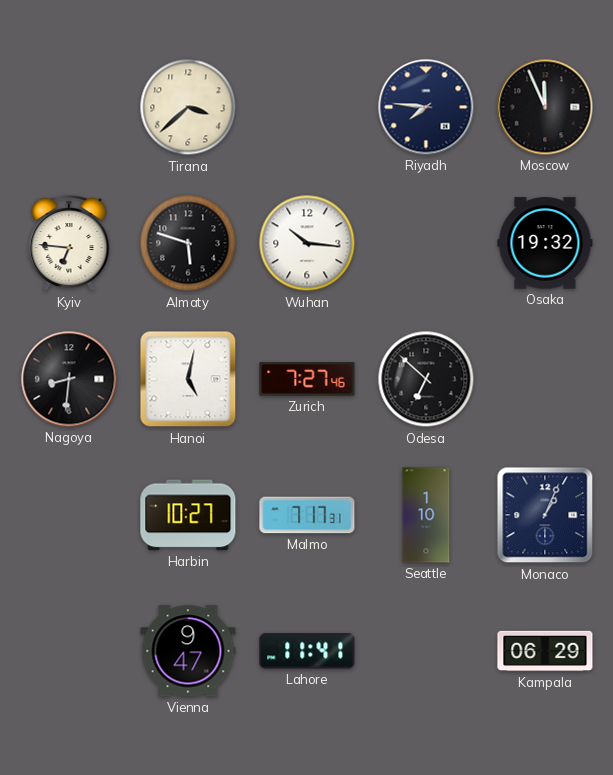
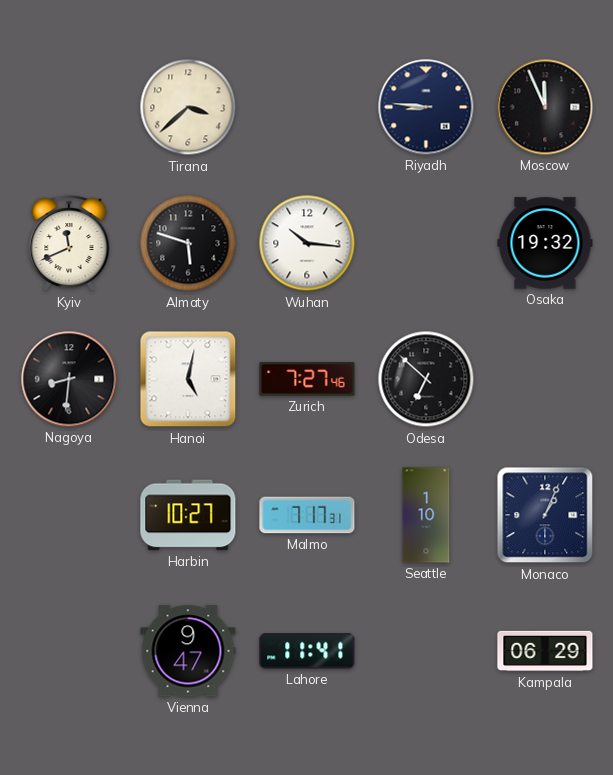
Riyadh: 7:46 -> 8:46 (426, 107)
Kyiv: 6:46 -> 11:41 (69, 243)
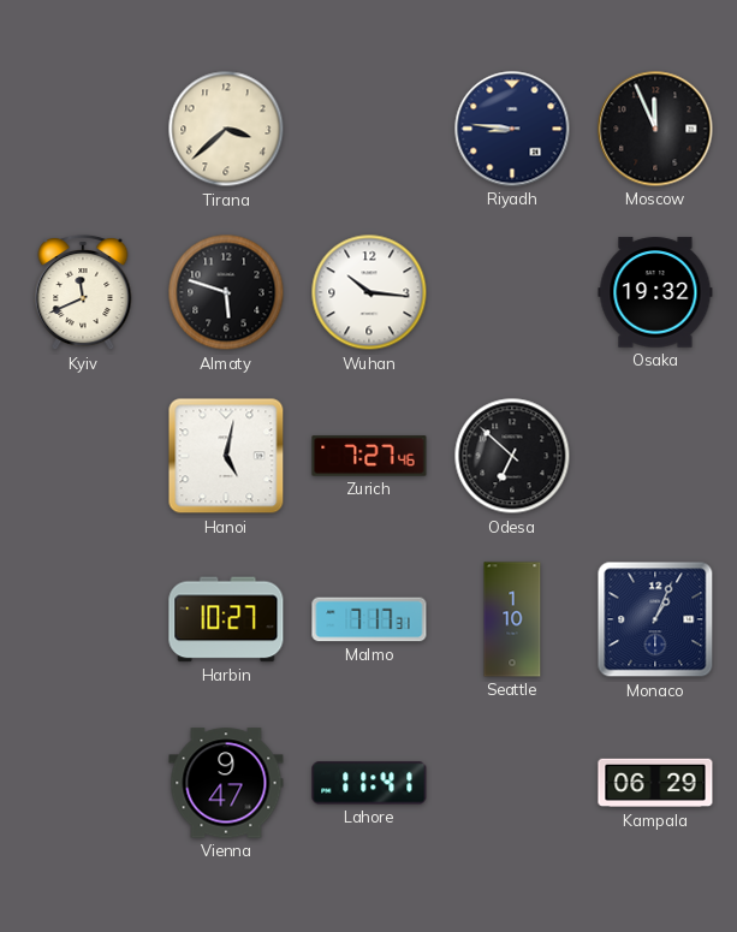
Nagoya: 8:31 -> none (69, 379)
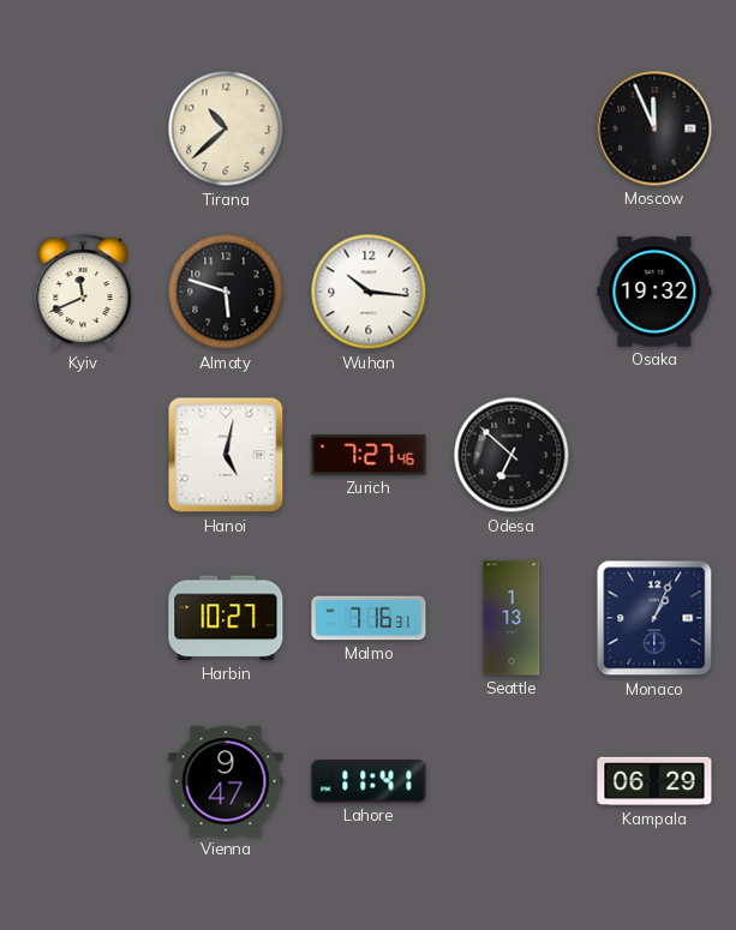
Tirana: 3:38 -> 10:38 (226, 128)
Riyadh: 8:46 -> none (512, 129)
Malmo: 7:17 -> 7:16 (369, 618)
Seattle: 1:10 -> 1:13 (511, 618)
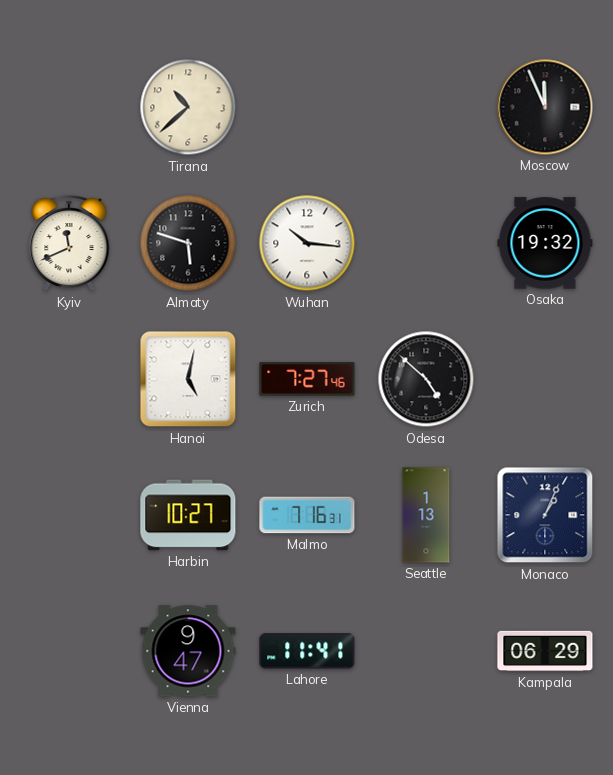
Odesa: 6:52 -> 4:52 (426, 379)
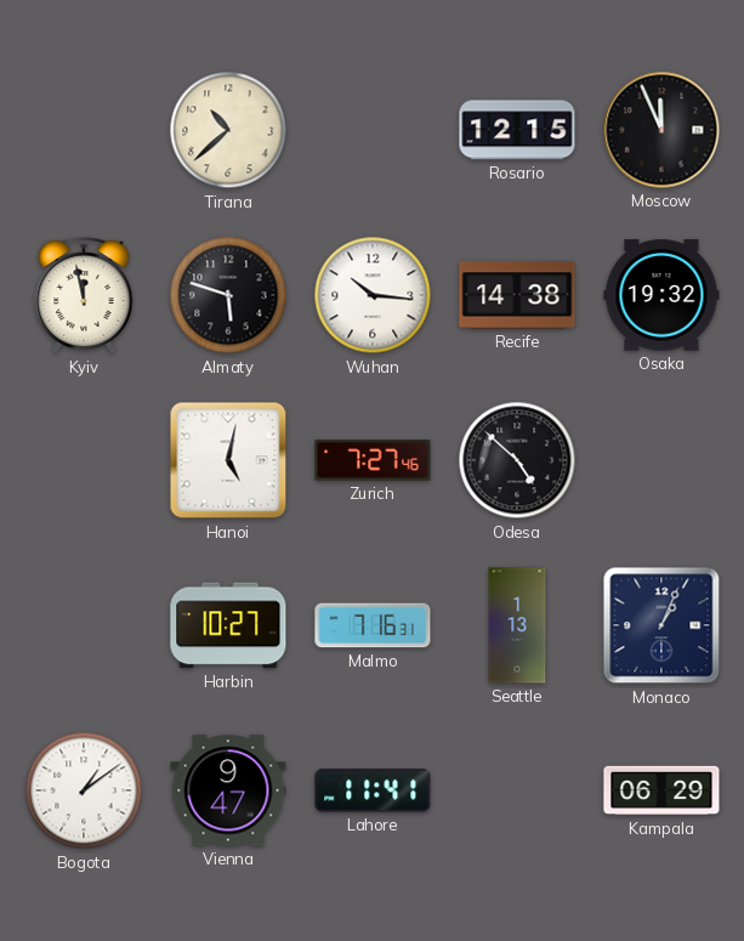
Rosario: none -> 12:15 (517, 130)
Kyiv: 11:41 -> 11:58 (84, 295)
Recife: none -> 14:38 (517, 295)
Bogota: none -> 1:09 (84, 790)
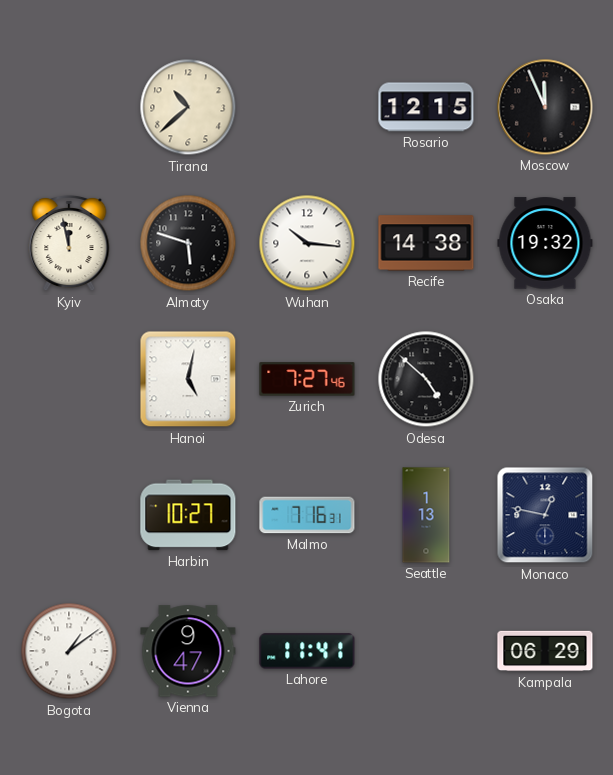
Monaco: 1:04 -> 12:47 (545, 515)
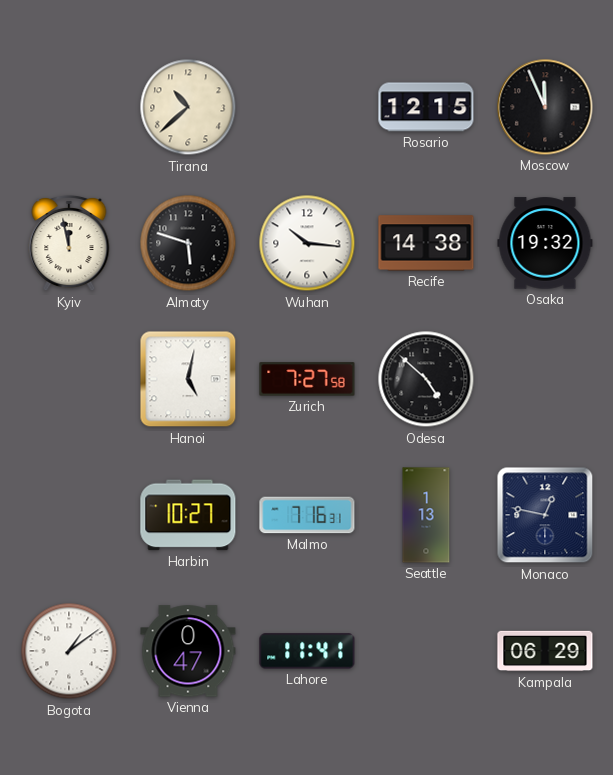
Zurich: 7:27:46 -> 7:27:58 (307, 379)
Vienna: 9:47 -> 0:47 (188, 651)
